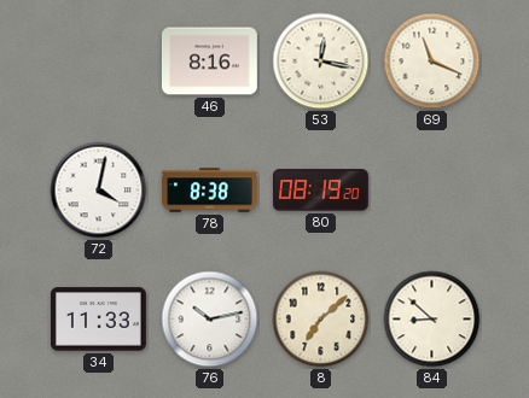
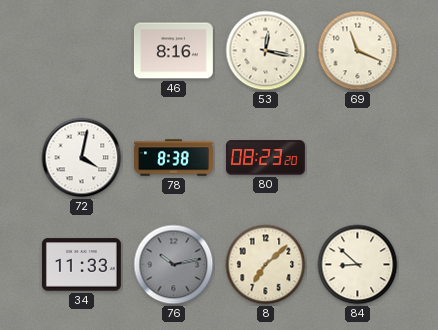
80: 08:19 -> 08:23 (265, 158)
76 dial: white -> grey (174, 265)
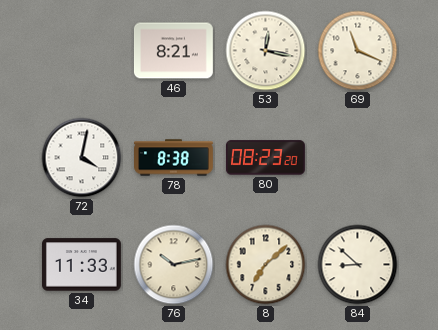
46: 8:16 -> 8:21 (173, 51)
76 dial: grey -> cream (174, 265)
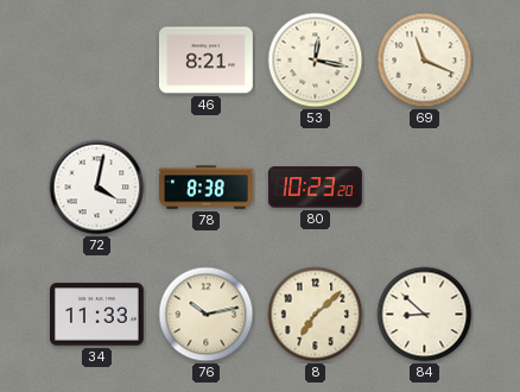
80: 08:23 -> 10:23 (315, 188)
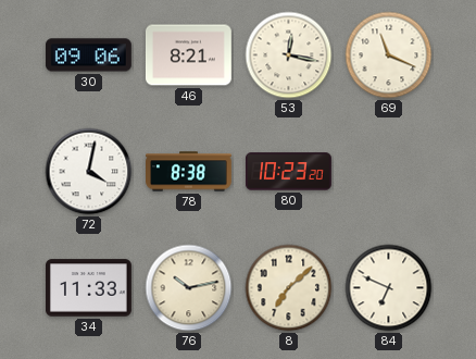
30: none -> 09:06 (88, 55)
84: 8:52 -> 6:49 (389, 288)
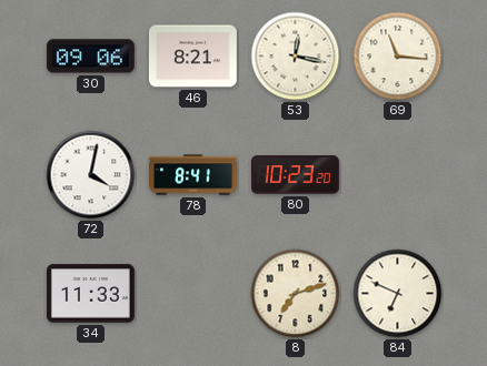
69: 11:19 -> 11:16 (398, 57)
78: 8:38 -> 8:41 (193, 175)
76: 10:13 -> none (189, 288)
8: 7:08 -> 7:12 (296, 294)
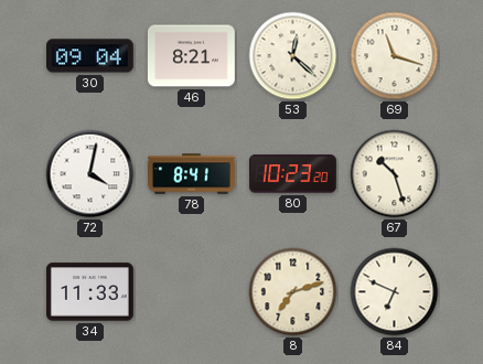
30: 09:06 -> 09:04 (89, 56)
53: 12:17 -> 12:22 (293, 56)
69: 11:16 -> 11:18 (395, 56)
67: none -> 10:27 (395, 174)
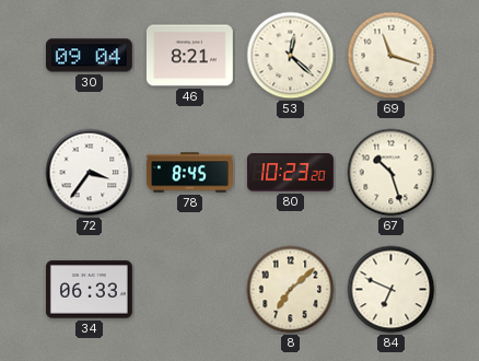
72: 4:02 -> 3:36 (90, 173)
78: 8:41 -> 8:45 (190, 173)
34: 11:33 -> 06:33 (89, 290)
8: 7:12 -> 7:08 (291, 290)
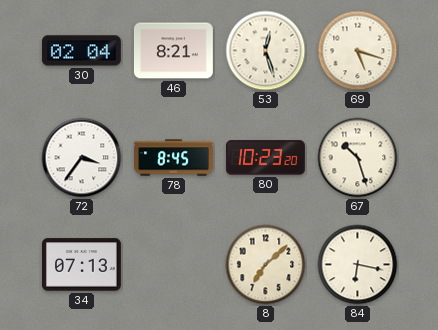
30: 09:04 -> 02:04 (81, 51)
53: 12:22 -> 12:27 (266, 51)
69: 11:18 -> 5:18 (358, 51)
34: 06:33 -> 07:13 (81, 265)
84: 6:49 -> 6:17 (358, 265)
